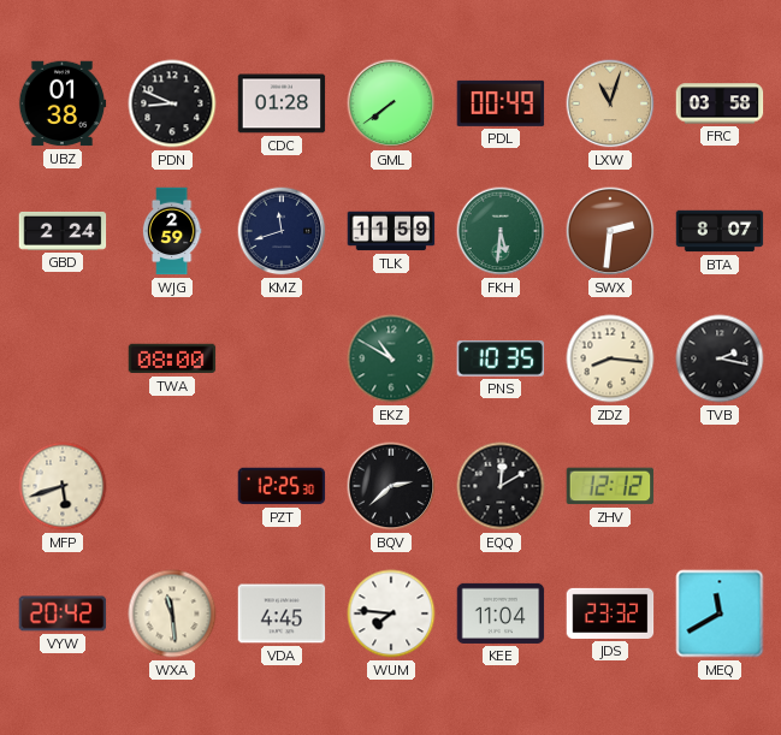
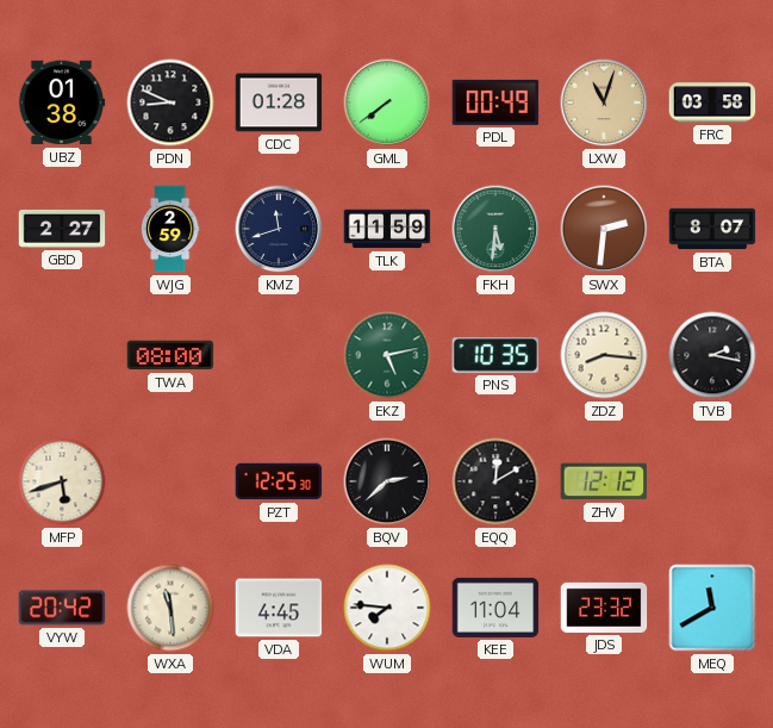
GBD: 2:24 -> 2:27 (62, 229)
EKZ: 10:50 -> 5:13 (387, 355)
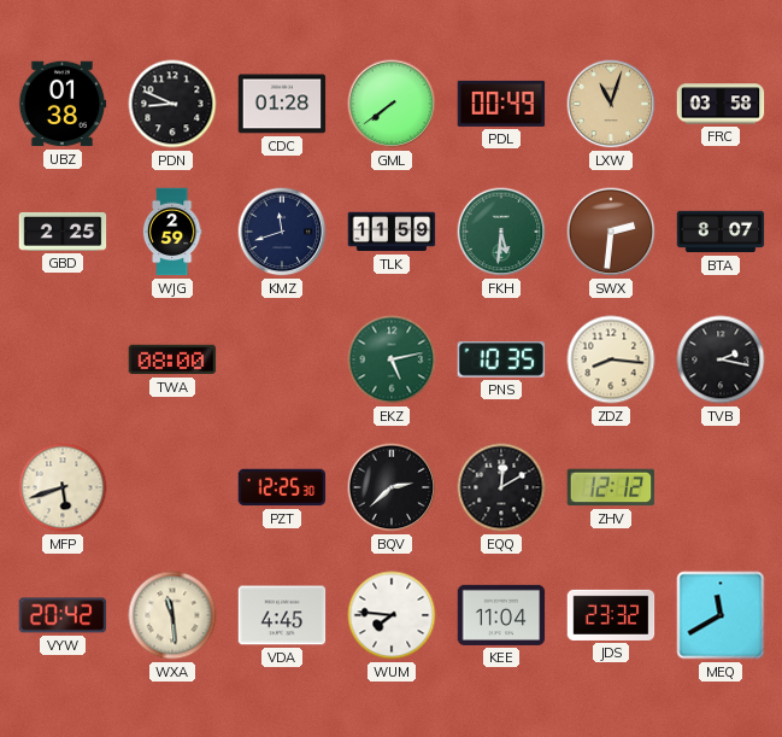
GBD: 2:27 -> 2:25 (63, 232)
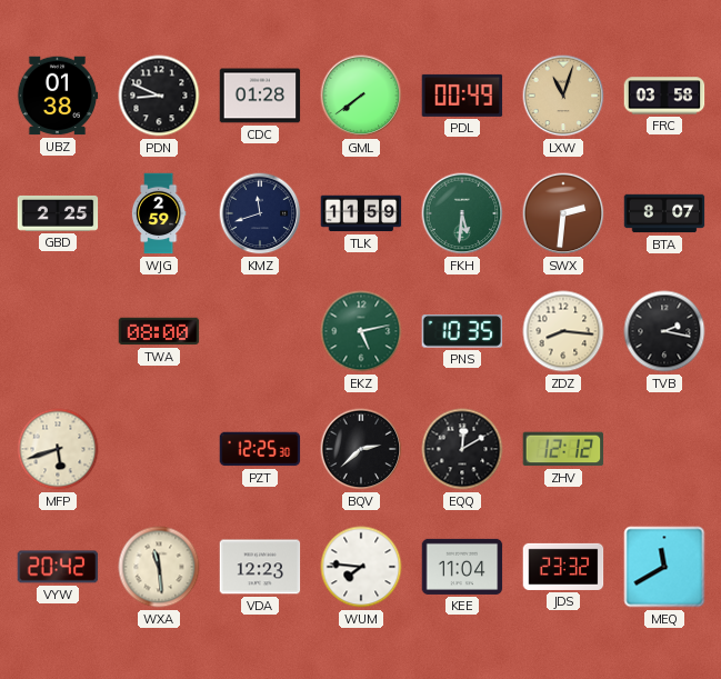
VDA: 4:45 -> 12:23 (260, 567)
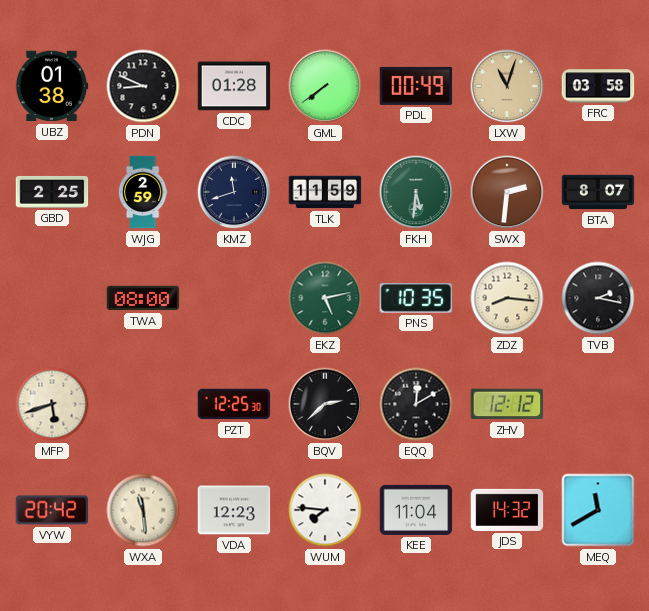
JDS: 23:32 -> 14:32 (507, 510)
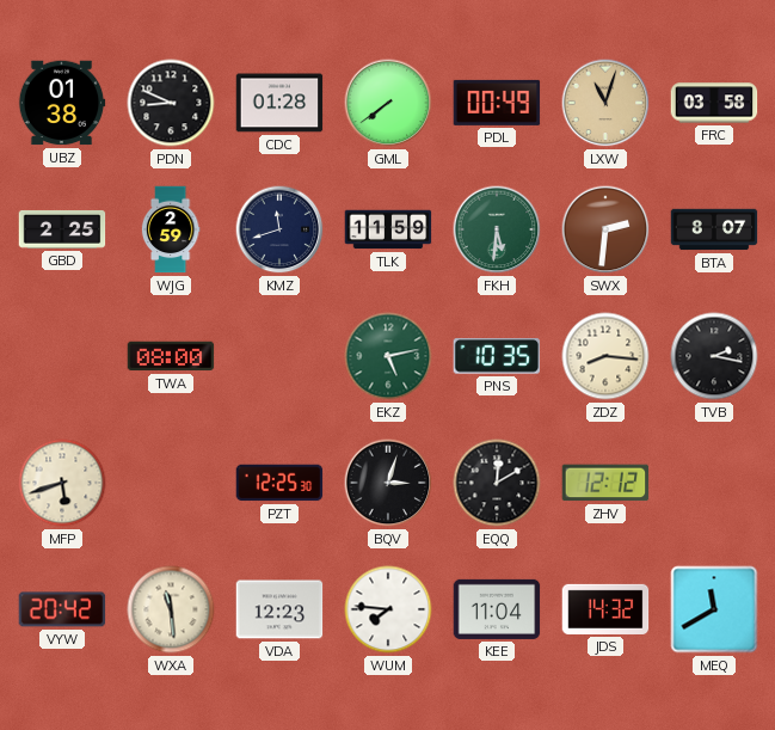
BQV: 2:38 -> 3:03 (388, 483)
